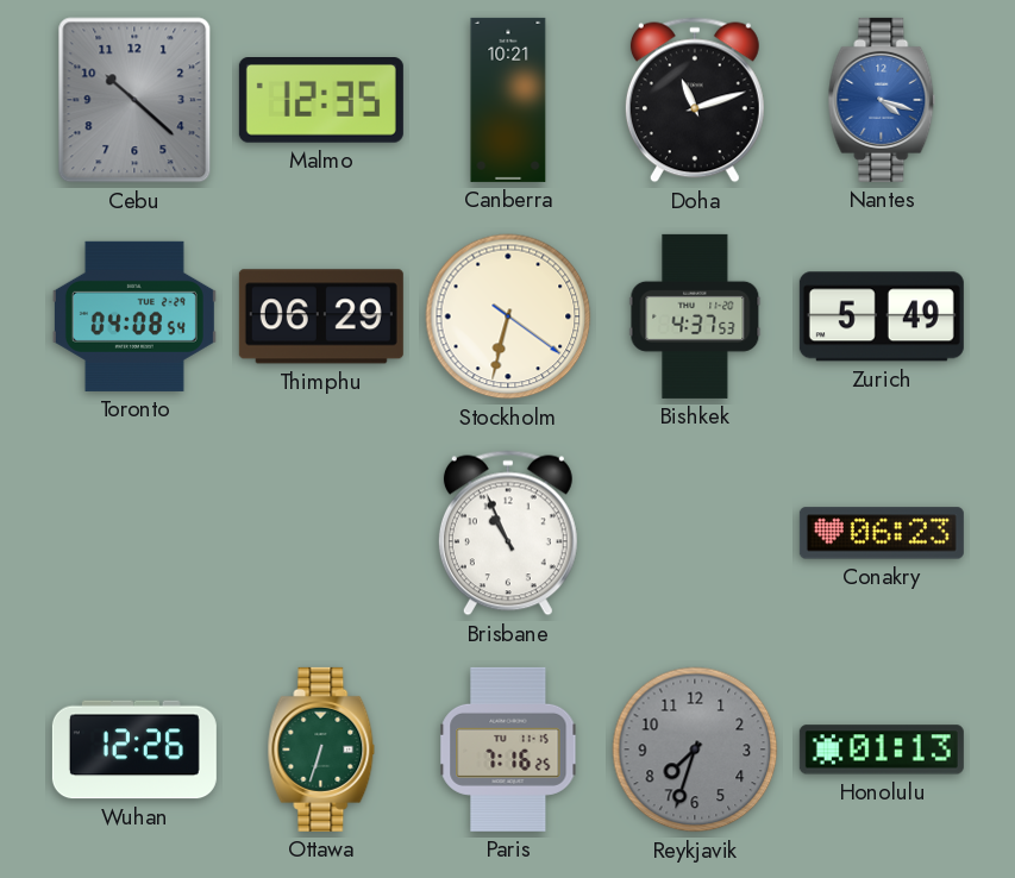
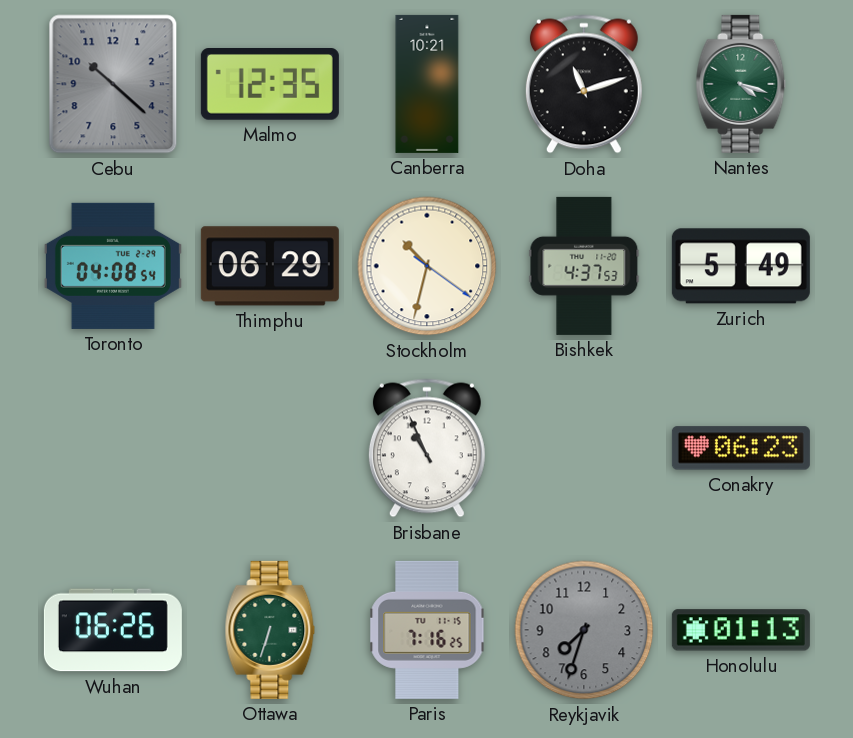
Nantes dial: blue -> green (741, 84)
Stockholm: 6:32 -> 10:32 (427, 266)
Wuhan: 12:26 -> 06:26 (113, 630)
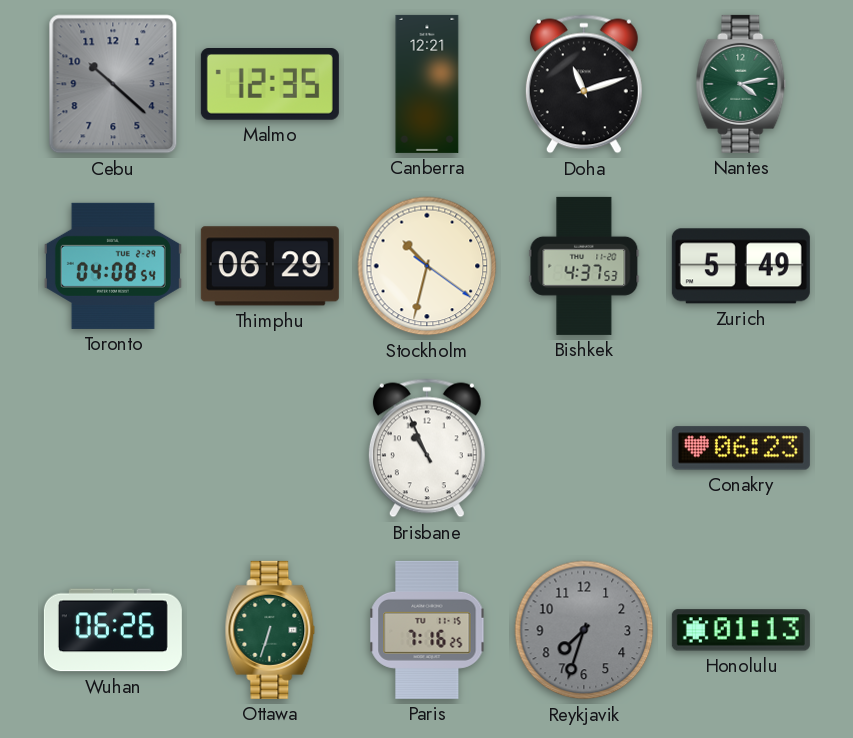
Canberra: 10:21 -> 12:21 (427, 84)
Nantes: 4:18 -> 4:13 (741, 84)
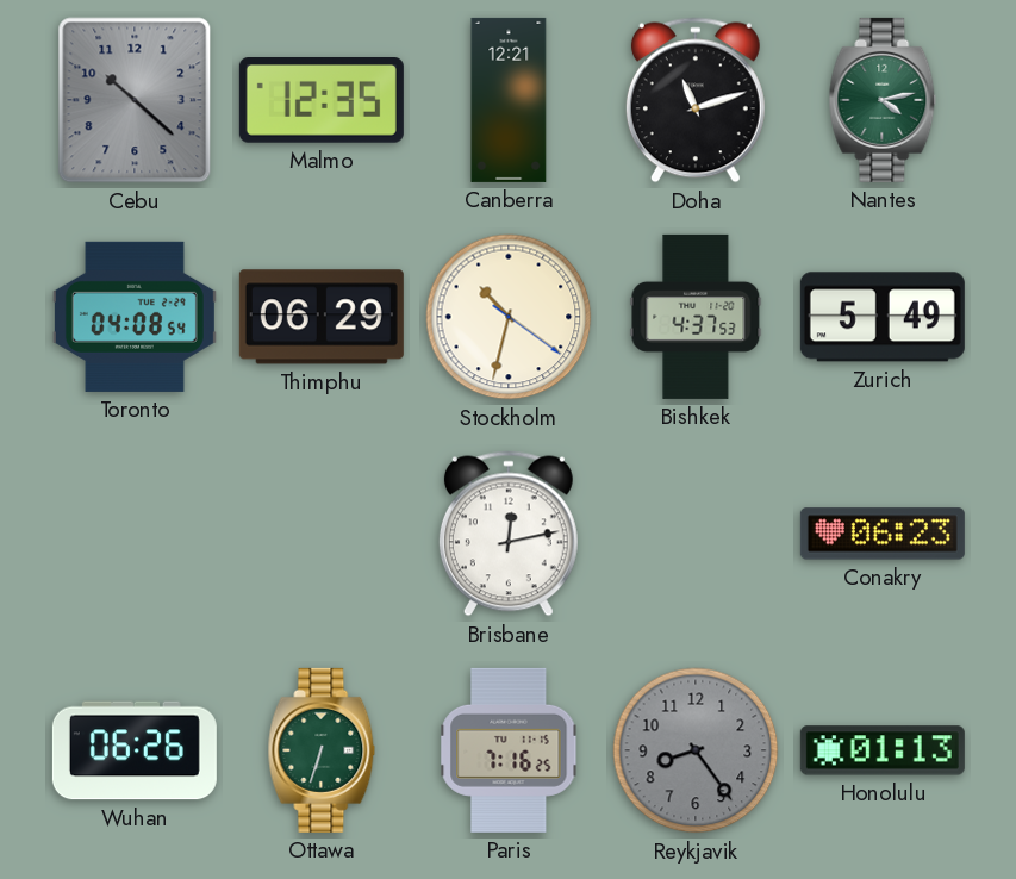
Brisbane: 10:56 -> 12:13 (509, 534)
Reykjavik: 7:33 -> 8:24 (696, 750)
